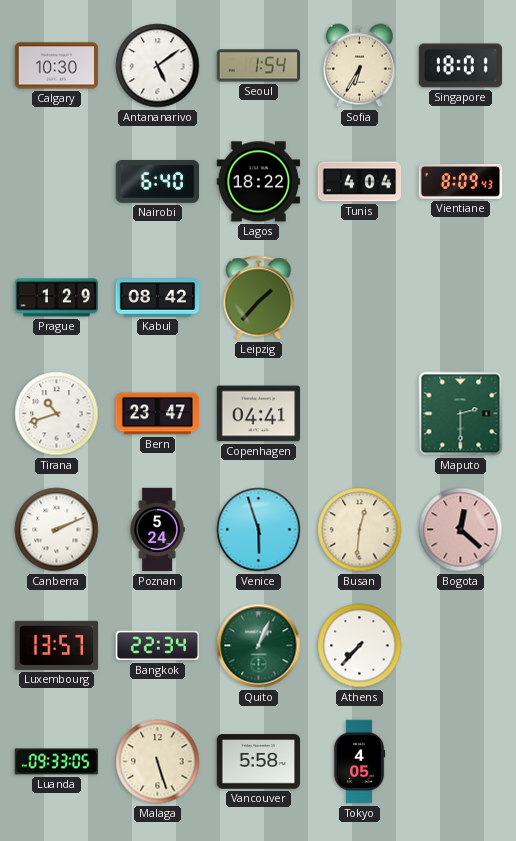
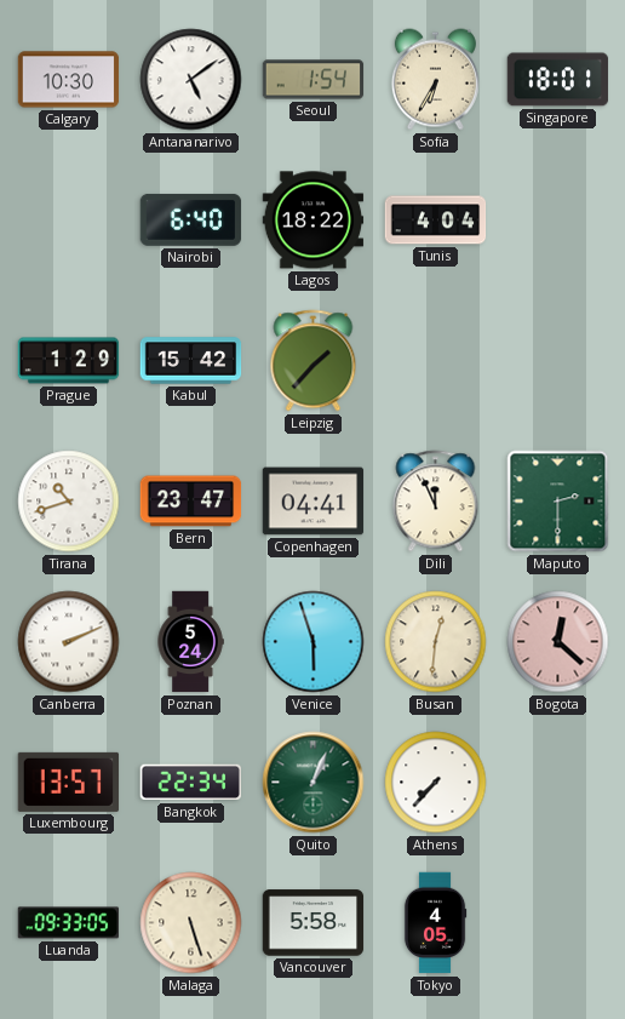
Vientiane: 8:09 -> none (461, 182)
Kabul: 08:42 -> 15:42 (191, 361)
Dili: none -> 11:56 (436, 502)
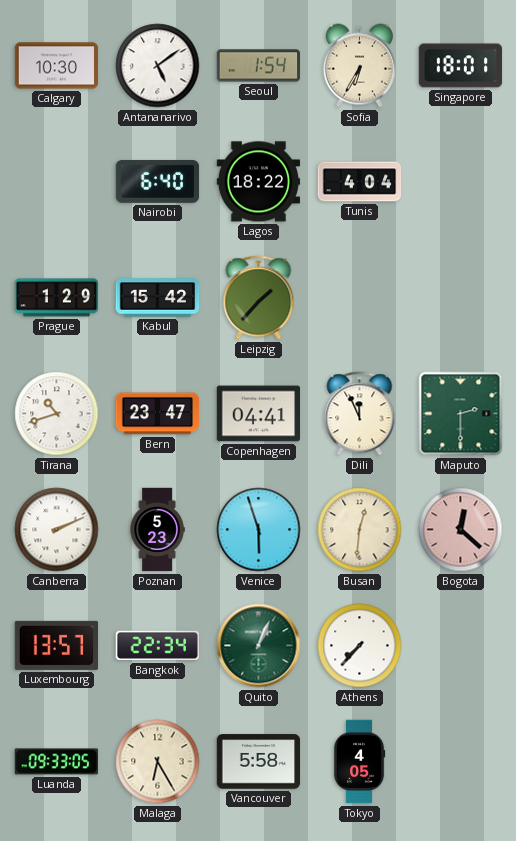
Poznan: 5:24 -> 5:23 (157, 530)
Malaga: 5:27 -> 6:25 (158, 762)
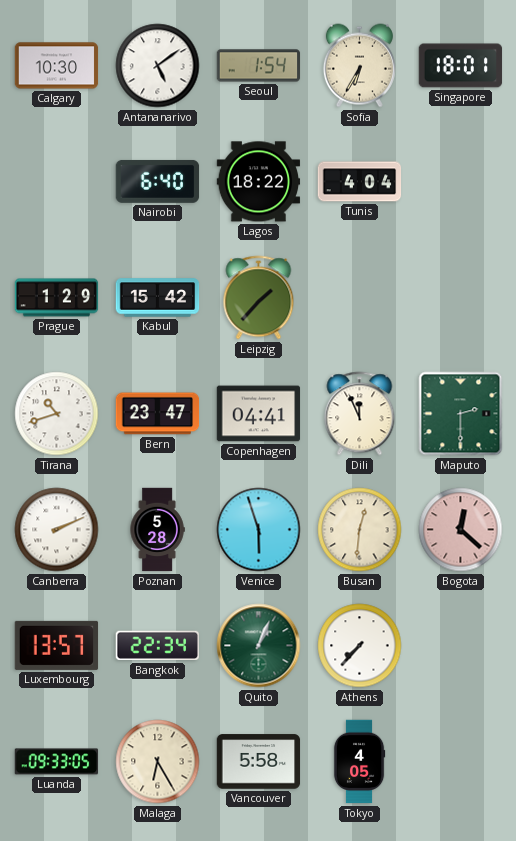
Poznan: 5:23 -> 5:28 (157, 530)
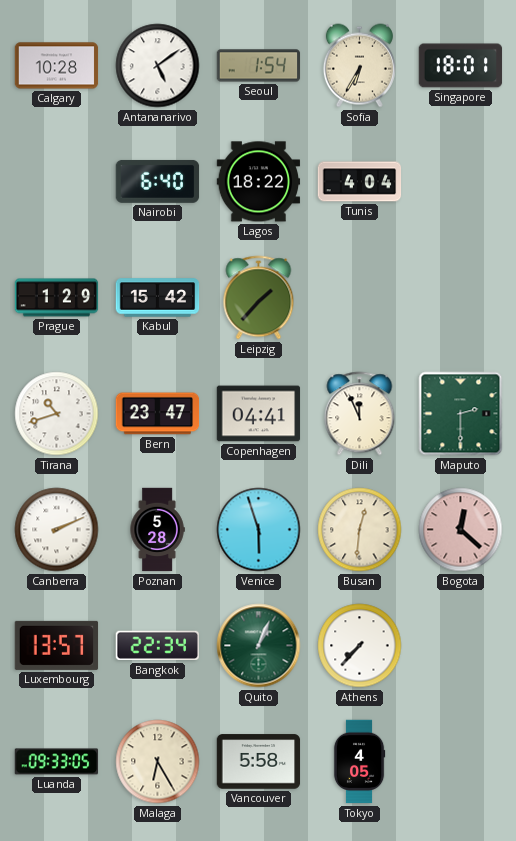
Calgary: 10:30 -> 10:28 (57, 66)
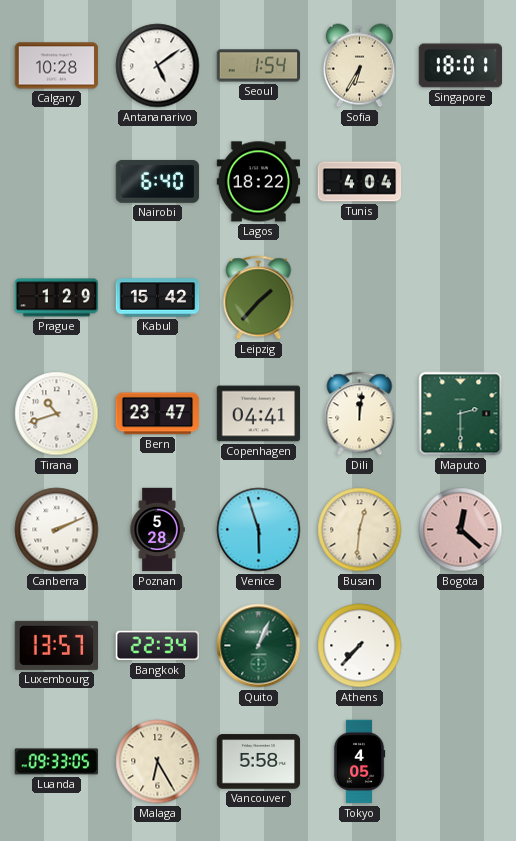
Dili: 11:56 -> 12:01 (360, 414)
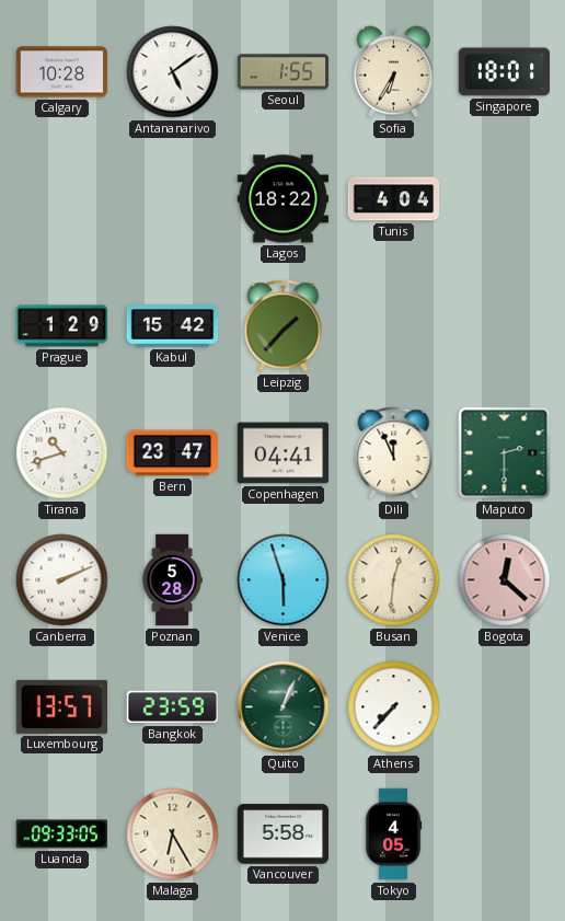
Seoul: 1:54 -> 1:55 (284, 72)
Nairobi: 6:40 -> none (158, 181)
Dili: 12:01 -> 11:56 (394, 453)
Bangkok: 22:34 -> 23:59 (173, 707)
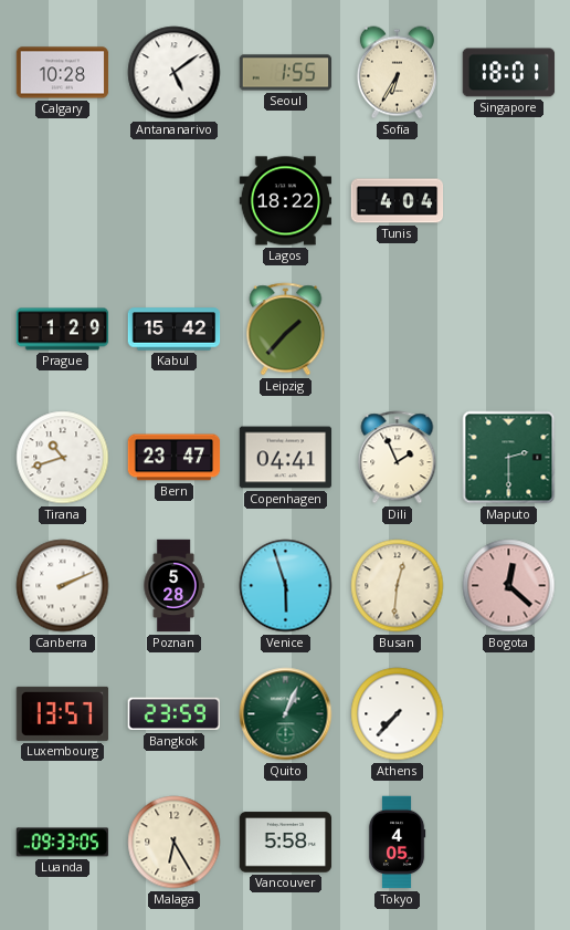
Dili: 11:56 -> 1:56 (398, 458)
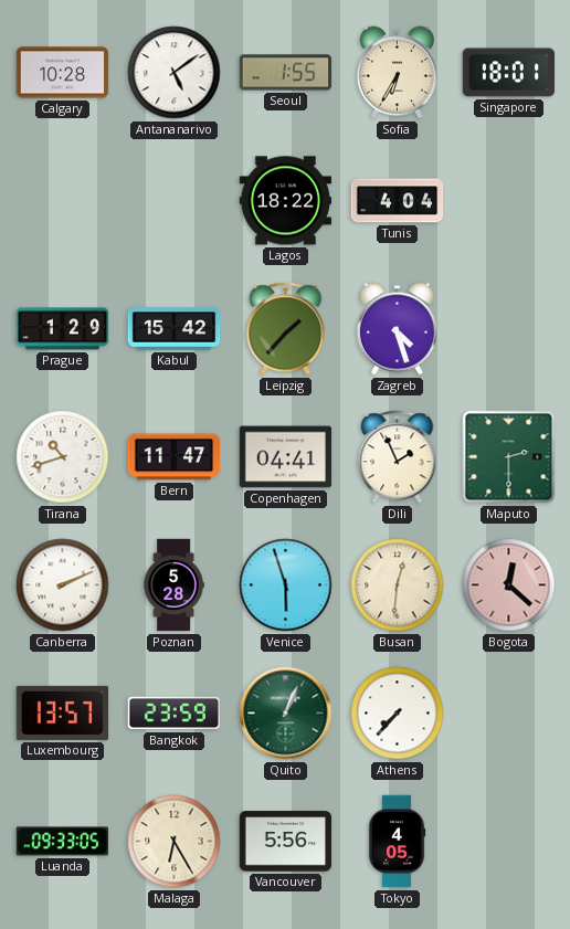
Zagreb: none -> 4:27 (397, 329)
Bern: 23:47 -> 11:47 (175, 457)
Vancouver: 5:58 -> 5:56 (286, 842)
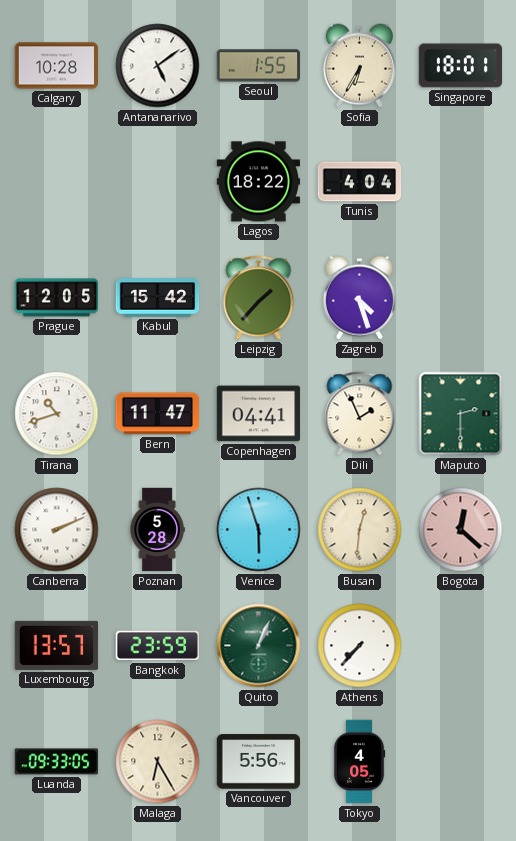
Prague: 1:29 -> 12:05 (57, 298)
